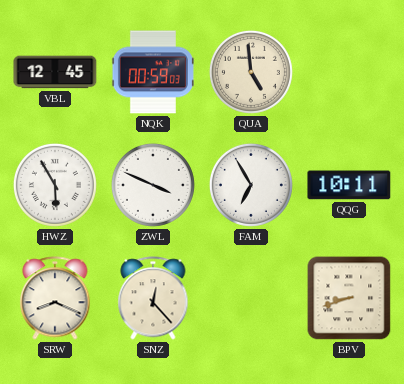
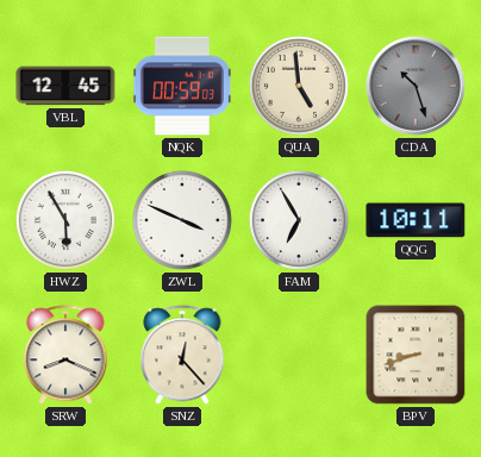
CDA: none -> 10:27 (417, 87)
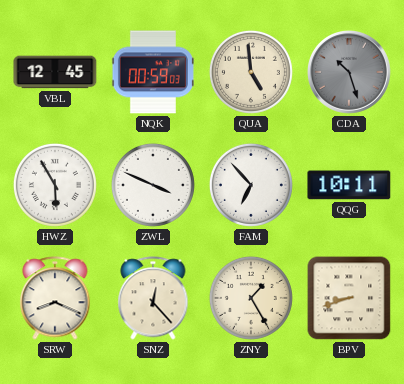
FAM: 6:55 -> 6:53 (251, 185)
ZNY: none -> 1:25 (251, 298)
